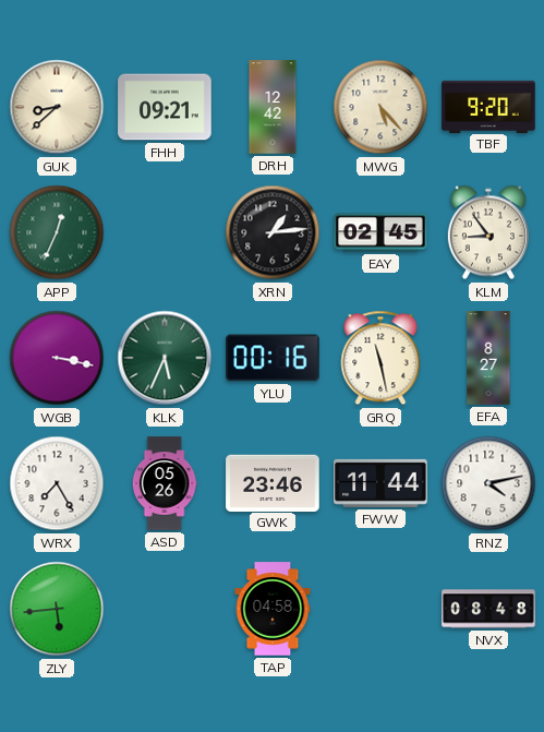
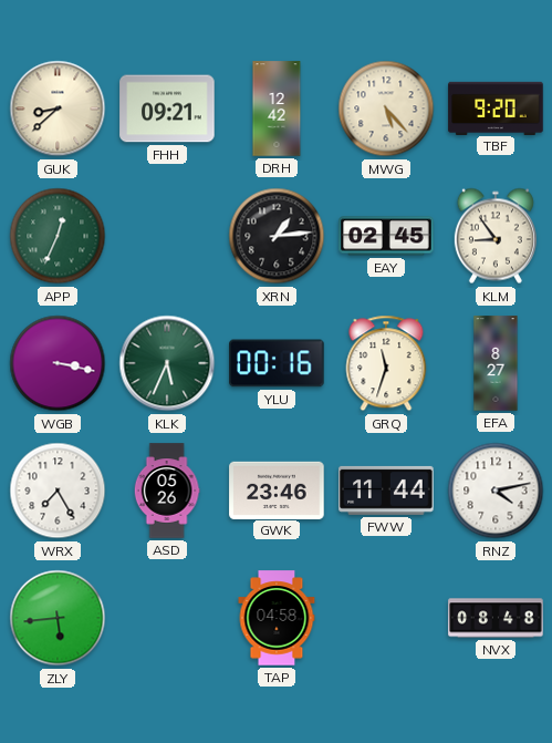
GRQ: 11:28 -> 11:33 (386, 363)
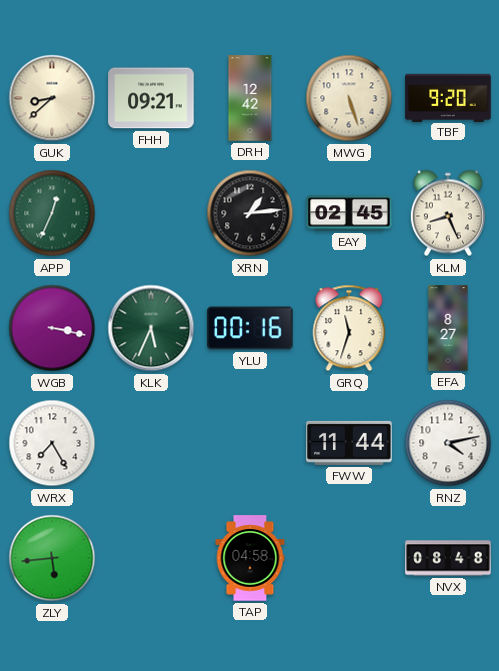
MWG: 5:23 -> 5:27 (349, 98)
KLM: 8:54 -> 8:26 (448, 213)
ASD: 05:26 -> none (167, 491)
GWK: 23:46 -> none (277, 489)
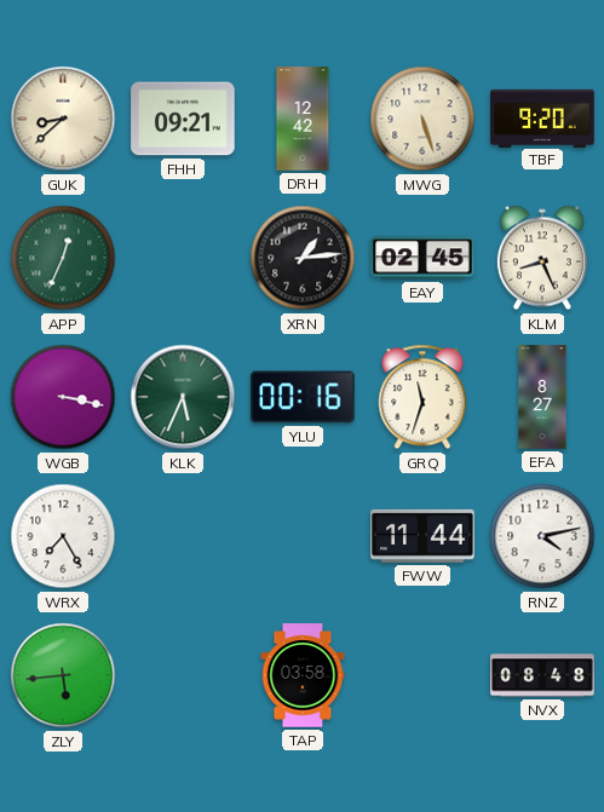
TAP: 04:58 -> 03:58 (303, 675)
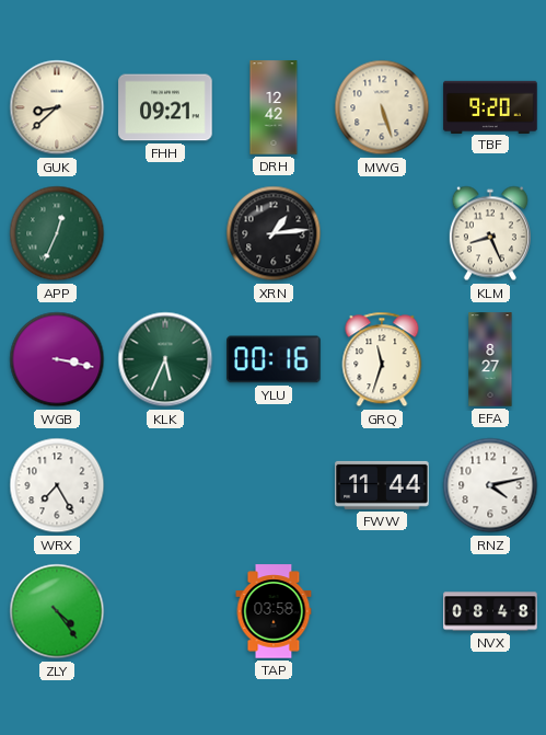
EAY: 02:45 -> none (422, 258)
ZLY: 5:44 -> 4:24 (57, 611)
